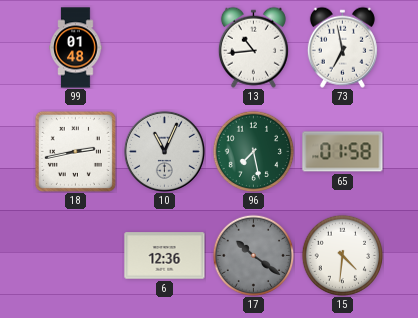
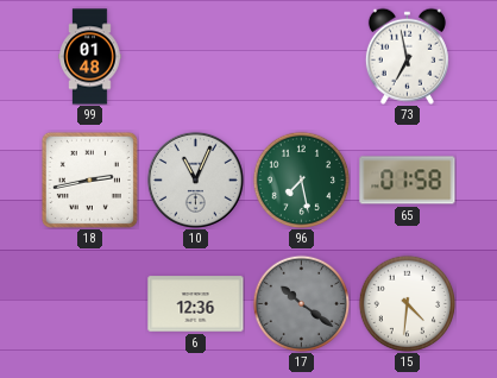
13: 10:44 -> none (253, 47)
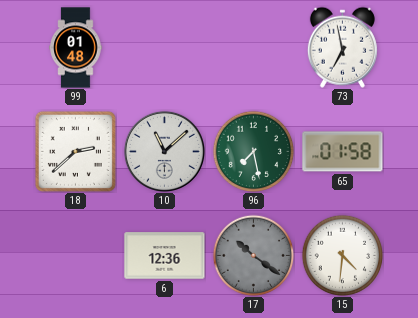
18: 2:43 -> 2:38 (75, 151)
10: 11:04 -> 11:08 (164, 151)
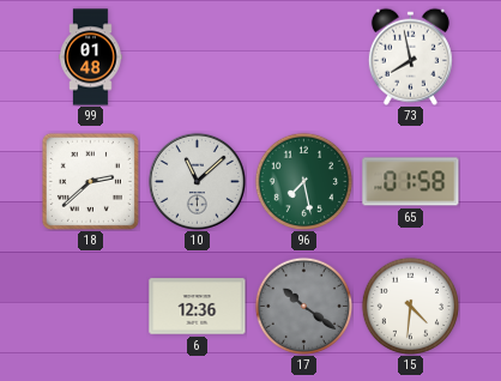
73: 6:58 -> 7:58 (410, 56)
